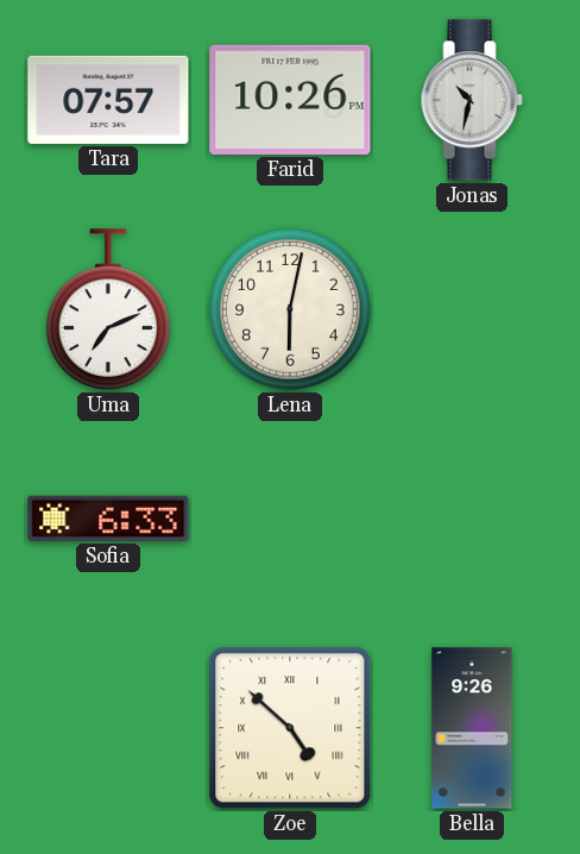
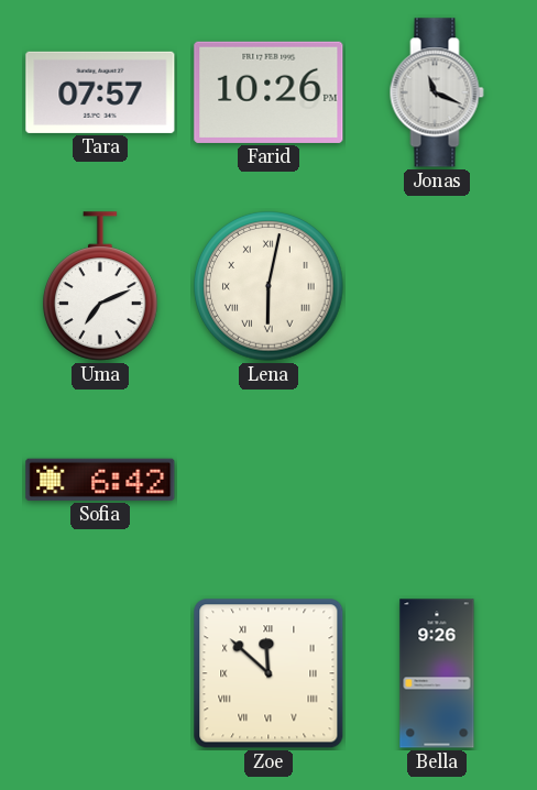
Jonas: 10:32 -> 11:19 (437, 92)
Lena numerals: Arabic -> Roman (268, 286)
Sofia: 6:33 -> 6:42 (100, 480)
Zoe: 4:52 -> 11:52 (268, 673)
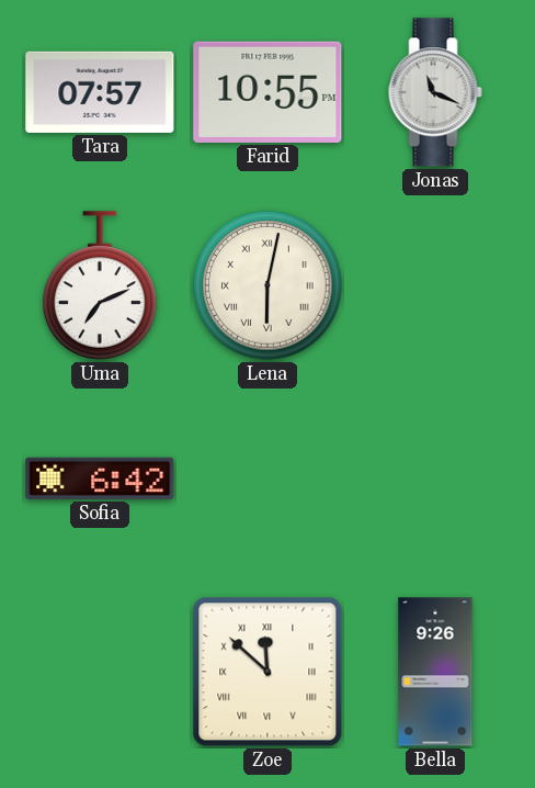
Farid: 10:26 -> 10:55 (267, 92)
